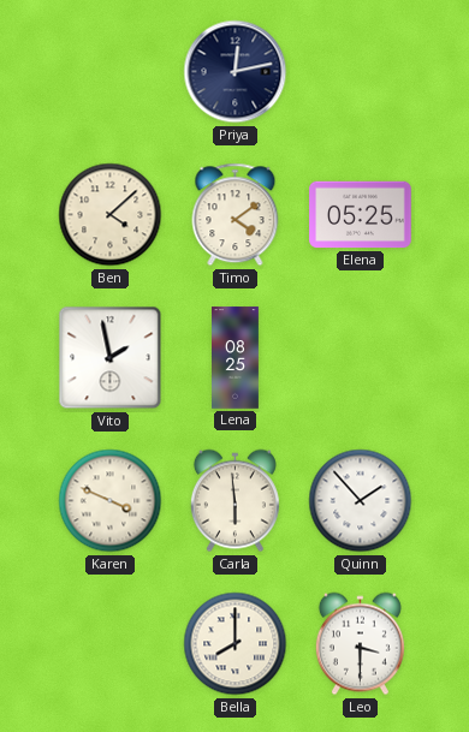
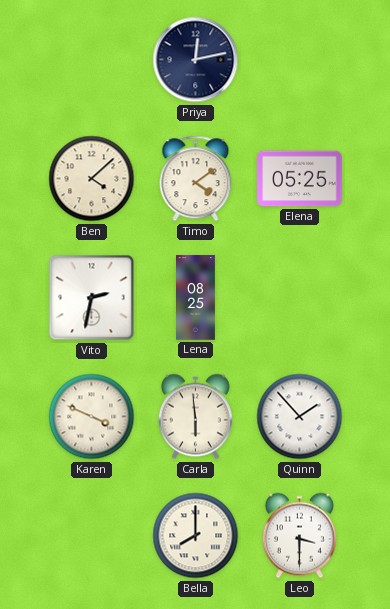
Vito: 1:58 -> 2:32 (92, 298)
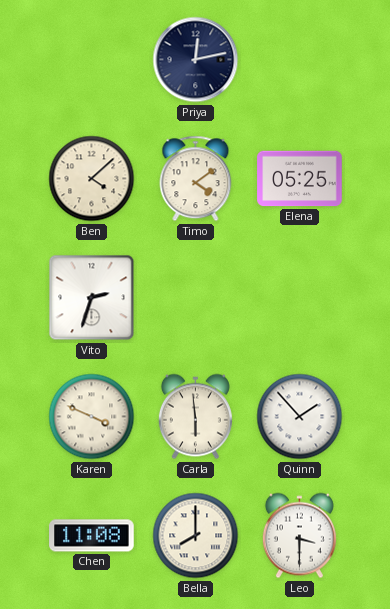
Vito: 2:32 -> 2:33 (92, 298)
Lena: 08:25 -> none (196, 298)
Chen: none -> 11:08 (92, 536)
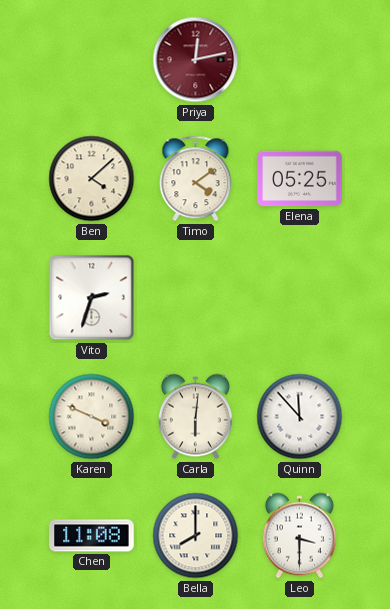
Priya dial: navy -> burgundy (196, 60)
Carla: 5:59 -> 6:01 (195, 417)
Quinn: 1:53 -> 11:53 (300, 417)
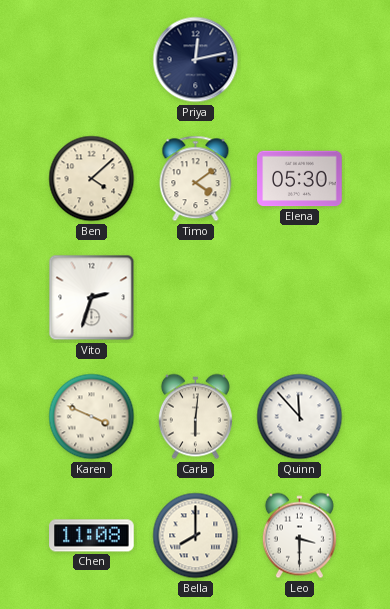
Priya dial: burgundy -> navy (196, 60)
Elena: 05:25 -> 05:30 (300, 179)
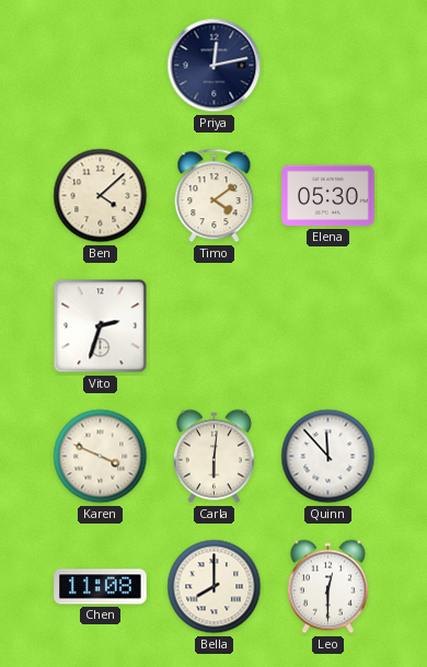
Leo: 3:30 -> 12:30 (327, 587)
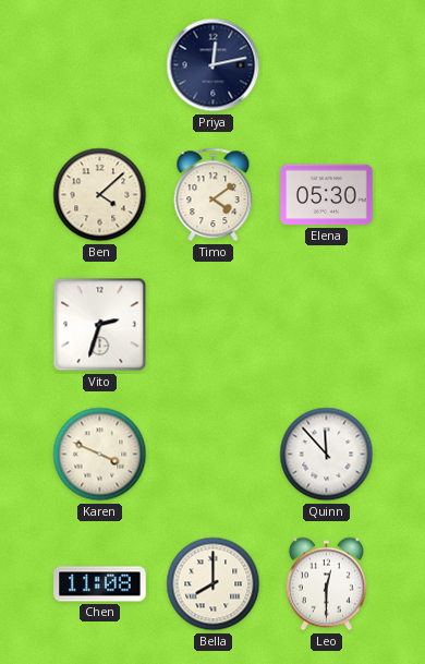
Carla: 6:01 -> none (214, 457)
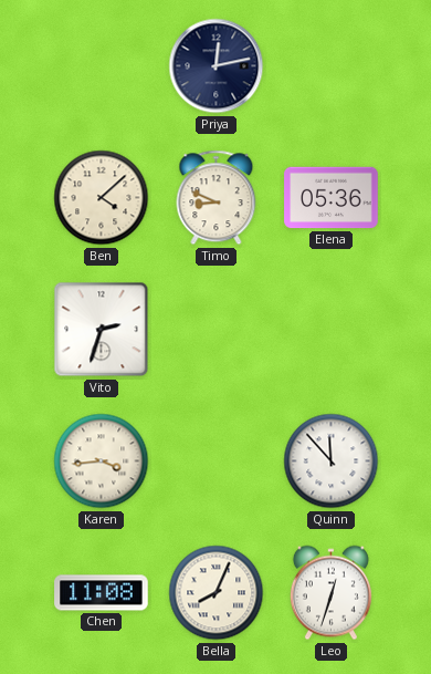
Timo: 4:09 -> 8:49 (217, 198)
Elena: 05:30 -> 05:36 (332, 198)
Karen: 3:49 -> 3:44 (102, 462)
Bella: 8:00 -> 8:04 (217, 593)
Leo: 12:30 -> 12:33 (330, 593)
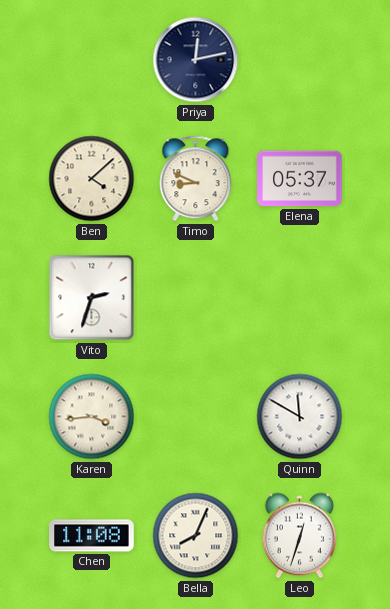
Elena: 05:36 -> 05:37 (300, 179)
Quinn: 11:53 -> 11:50 (300, 417)
